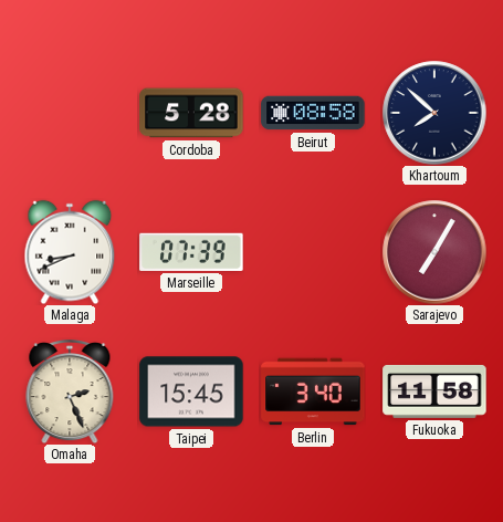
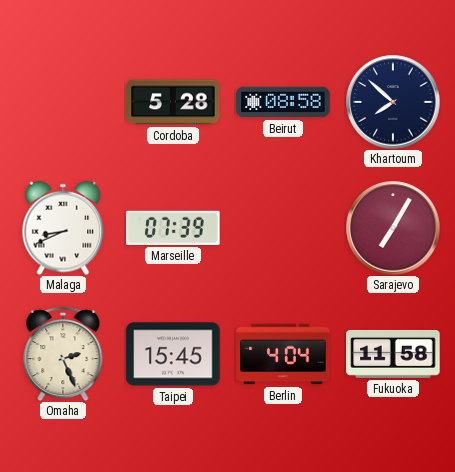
Berlin: 3:40 -> 4:04 (283, 354)
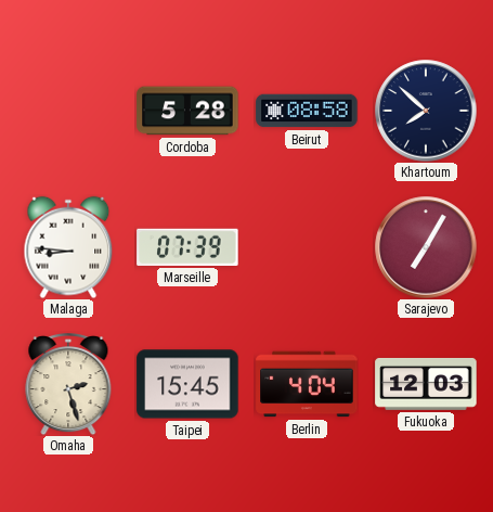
Malaga: 8:41 -> 8:46 (68, 247)
Omaha: 2:26 -> 2:27 (68, 384)
Fukuoka: 11:58 -> 12:03 (426, 384)
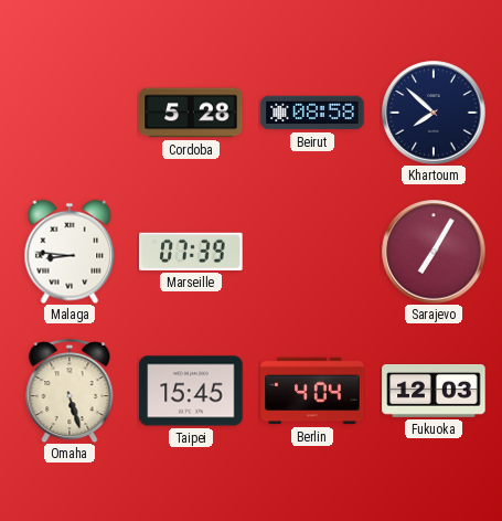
Omaha: 2:27 -> 5:27 (70, 391)
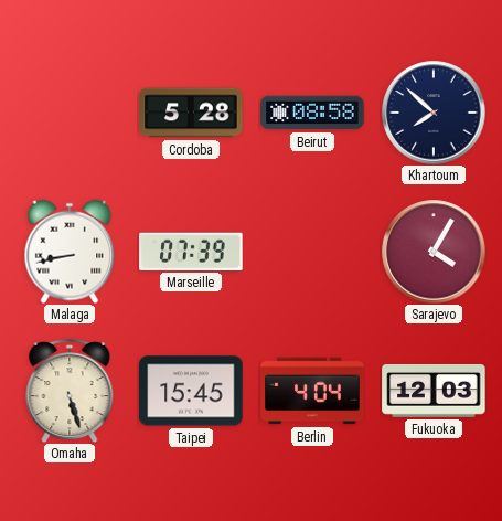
Malaga: 8:46 -> 8:43 (70, 252)
Sarajevo: 7:05 -> 4:05 (434, 252)
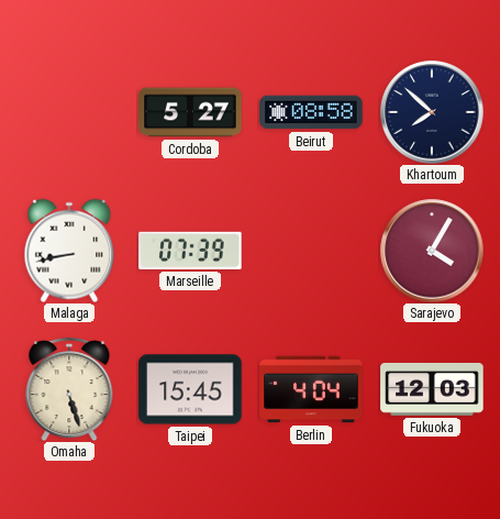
Cordoba: 5:28 -> 5:27 (190, 112)
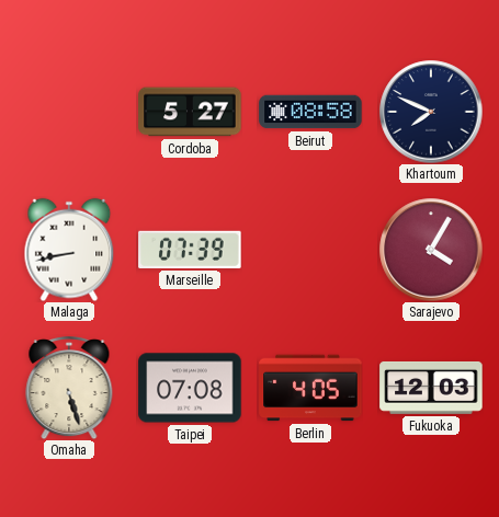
Khartoum: 7:52 -> 7:49 (431, 112)
Taipei: 15:45 -> 07:08 (190, 388)
Berlin: 4:04 -> 4:05 (310, 388)
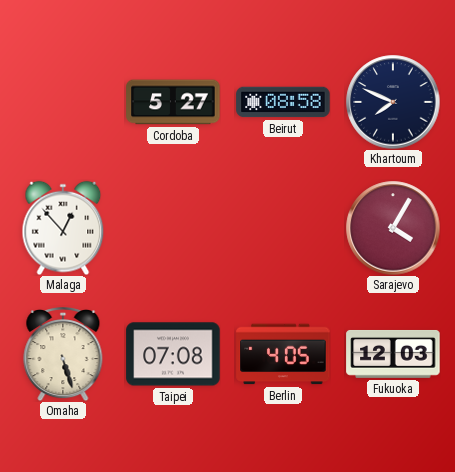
Malaga: 8:43 -> 12:53 (63, 228)
Marseille: 07:39 -> none (190, 250)
